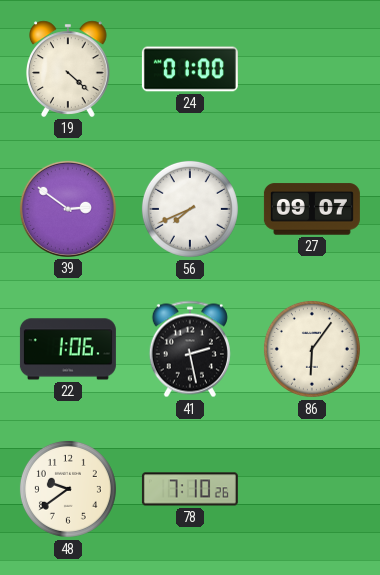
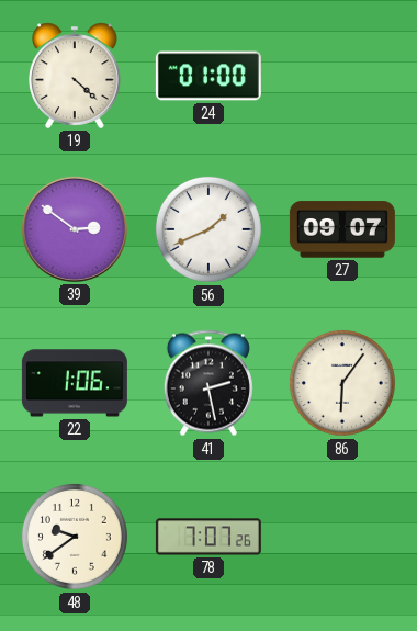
56: 7:41 -> 1:41 (208, 229)
78: 7:10 -> 7:07 (208, 537)
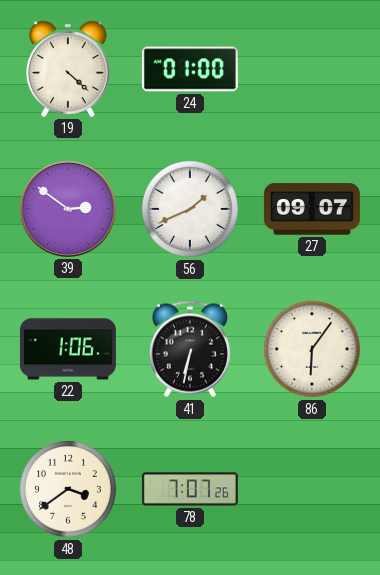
41: 2:28 -> 6:32 (190, 349)
48: 9:39 -> 3:39 (68, 489)
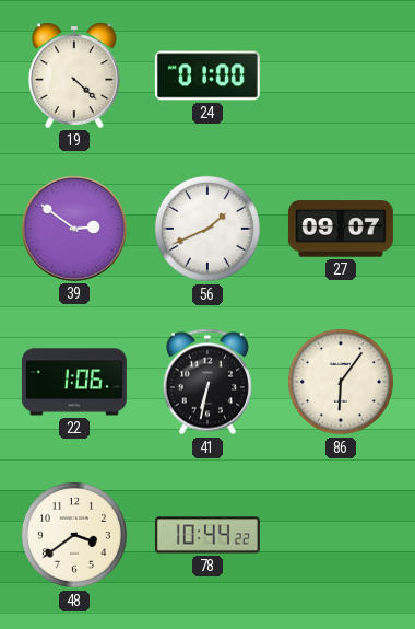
78: 7:07 -> 10:44 (207, 535)
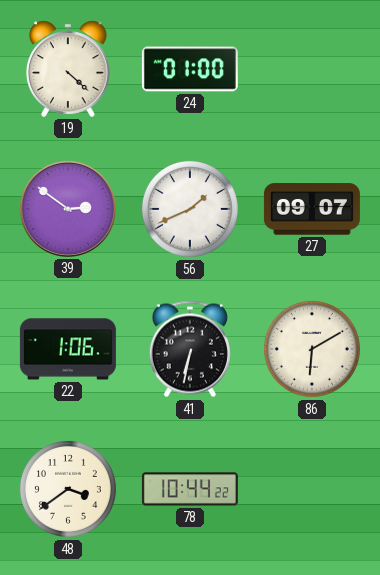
86: 6:06 -> 6:10 (312, 349)
